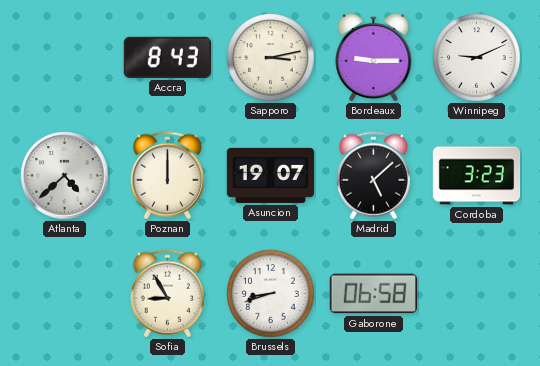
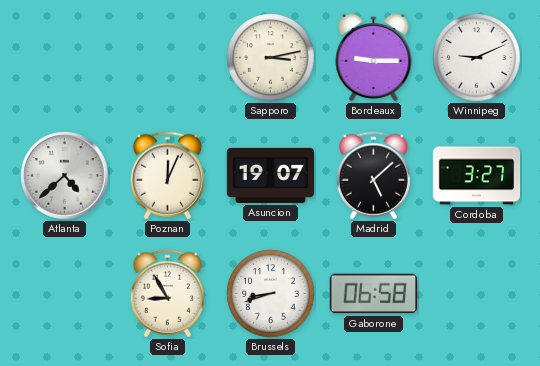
Accra: 8:43 -> none (167, 57)
Poznan: 12:00 -> 12:04 (167, 176)
Cordoba: 3:23 -> 3:27 (477, 176)
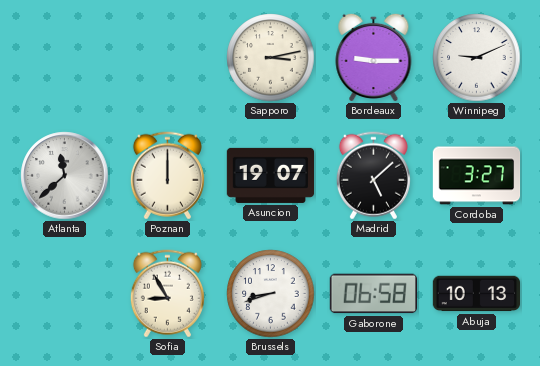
Atlanta: 4:38 -> 11:38 (65, 176)
Poznan: 12:04 -> 12:00 (167, 176)
Abuja: none -> 10:13 (477, 294)
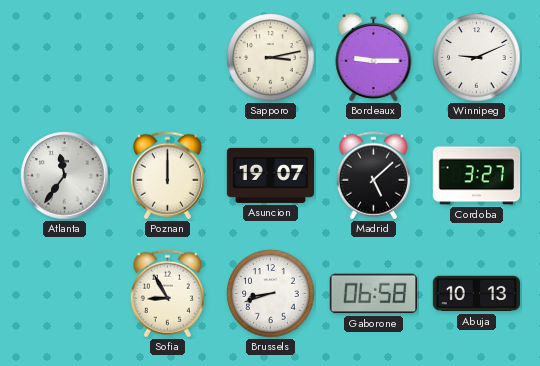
Atlanta: 11:38 -> 11:36 (65, 176)
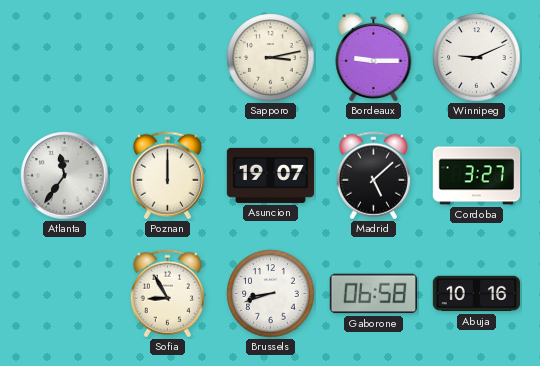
Abuja: 10:13 -> 10:16 (477, 294)
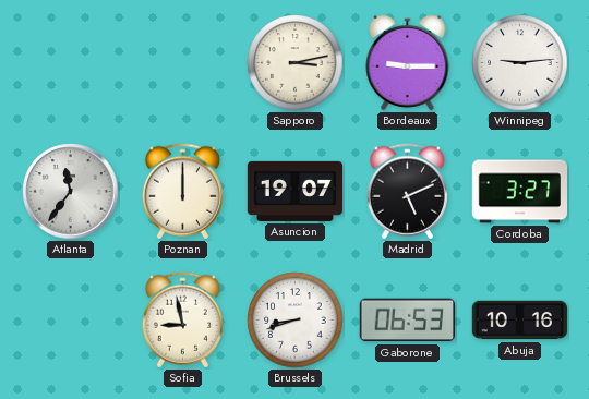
Winnipeg: 9:11 -> 9:14 (520, 63)
Madrid: 5:08 -> 5:11 (407, 192)
Sofia: 8:55 -> 8:58 (182, 321)
Gaborone: 06:58 -> 06:53 (407, 321)
